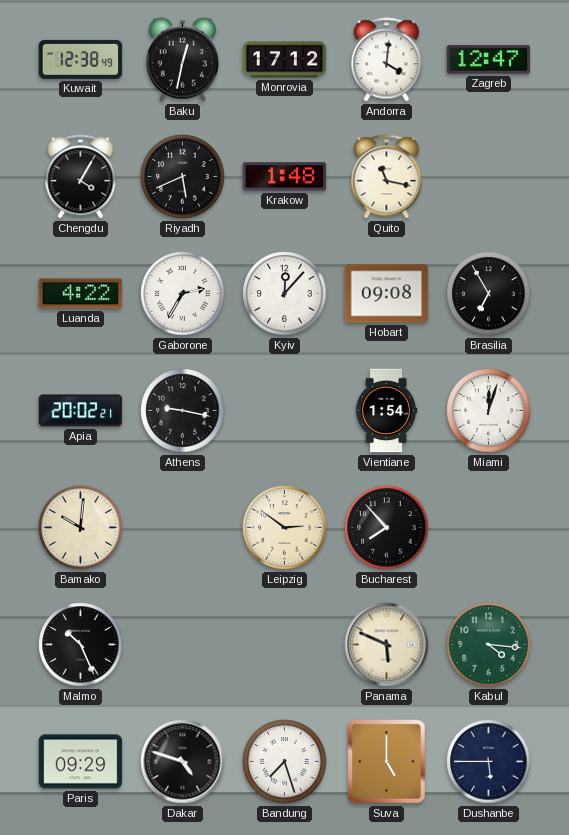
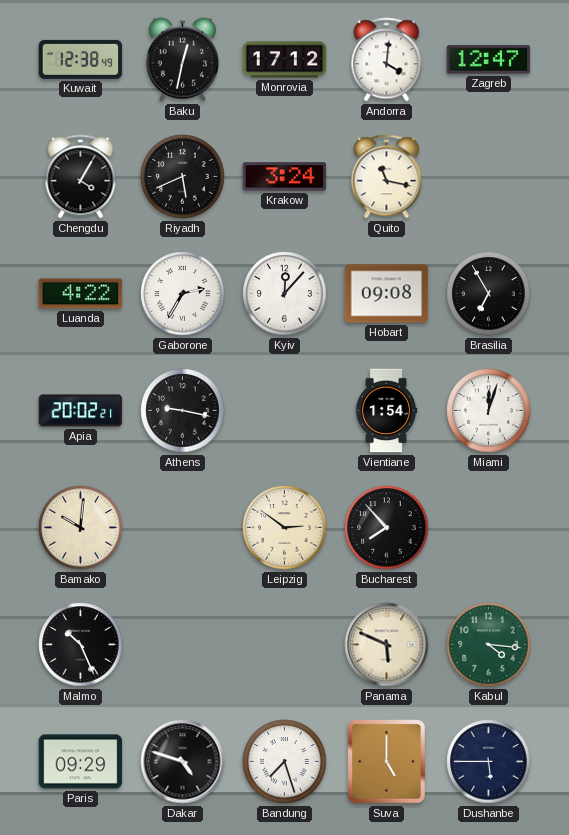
Krakow: 1:48 -> 3:24 (285, 177)
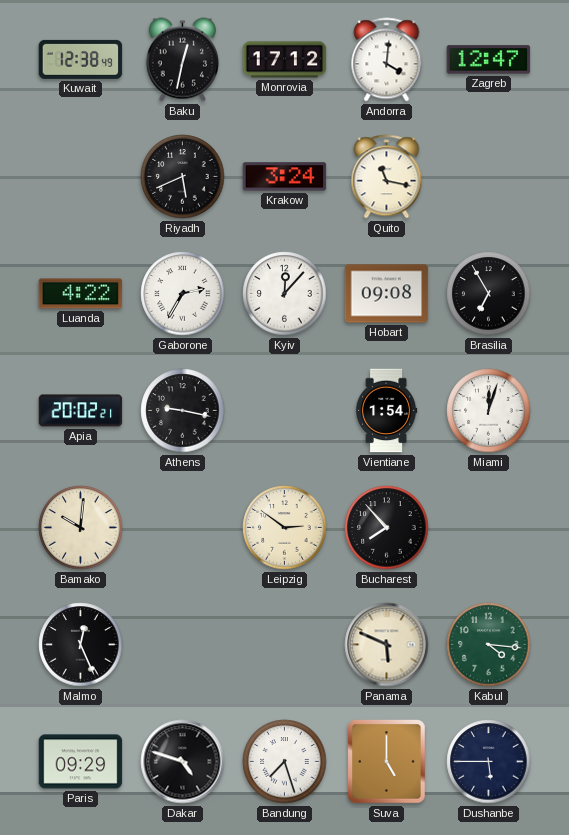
Chengdu: 4:05 -> none (81, 177)
Malmo: 10:26 -> 12:26 (81, 645)
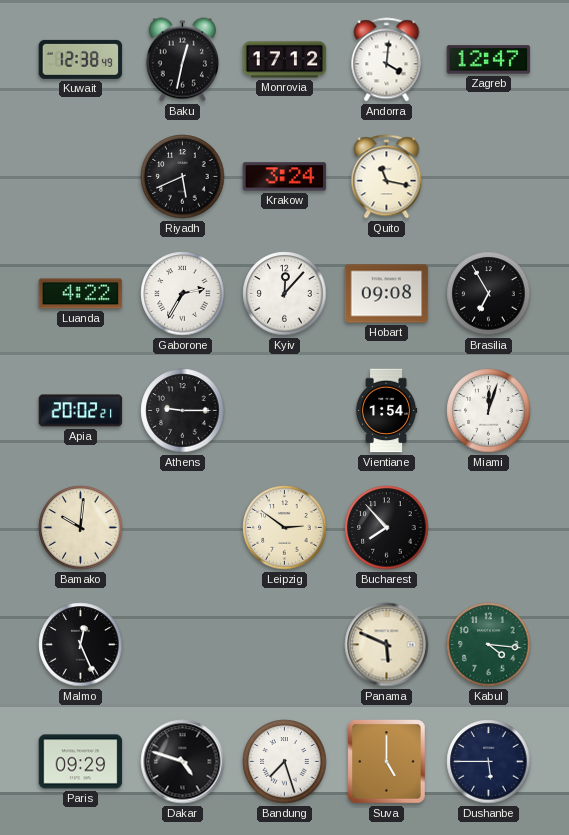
Athens: 9:17 -> 9:15 (183, 411)
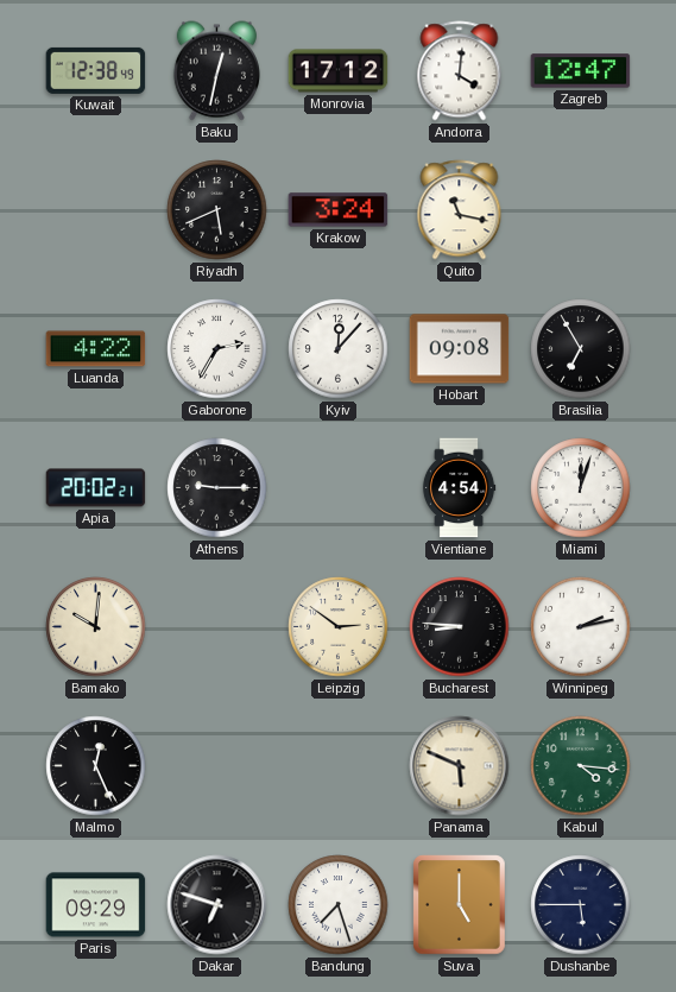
Vientiane: 1:54 -> 4:54 (459, 488)
Bucharest: 7:53 -> 8:46 (460, 627)
Winnipeg: none -> 2:13 (581, 627)
Dakar: 4:48 -> 6:48 (217, 905)
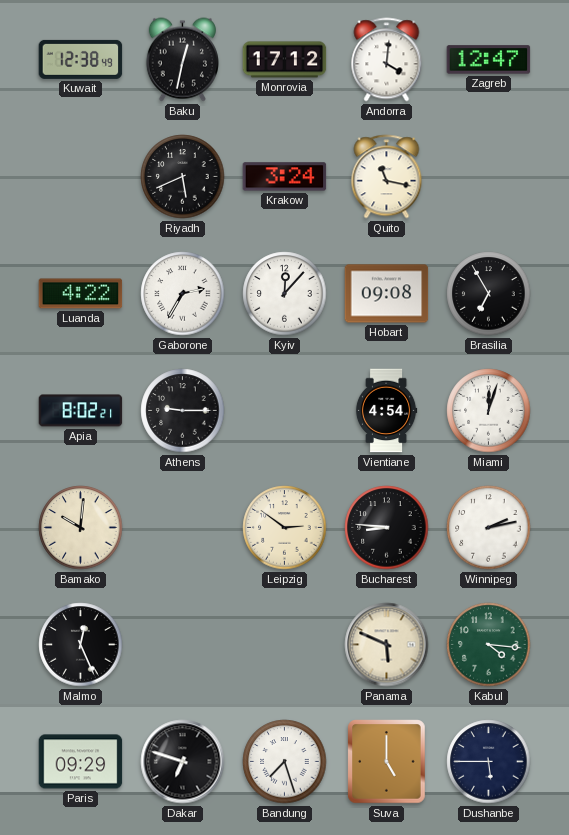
Apia: 20:02 -> 8:02 (81, 411)
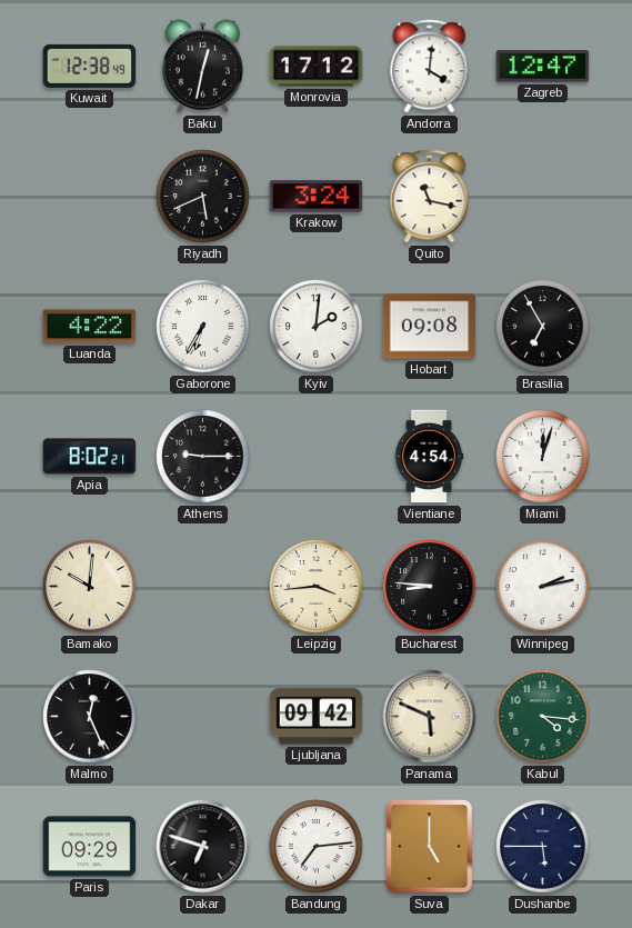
Gaborone: 2:35 -> 6:35 (203, 327)
Kyiv: 12:07 -> 2:01 (317, 327)
Leipzig: 2:51 -> 3:44 (317, 587)
Ljubljana: none -> 09:42 (317, 717)
Bandung: 7:27 -> 7:14 (317, 847)
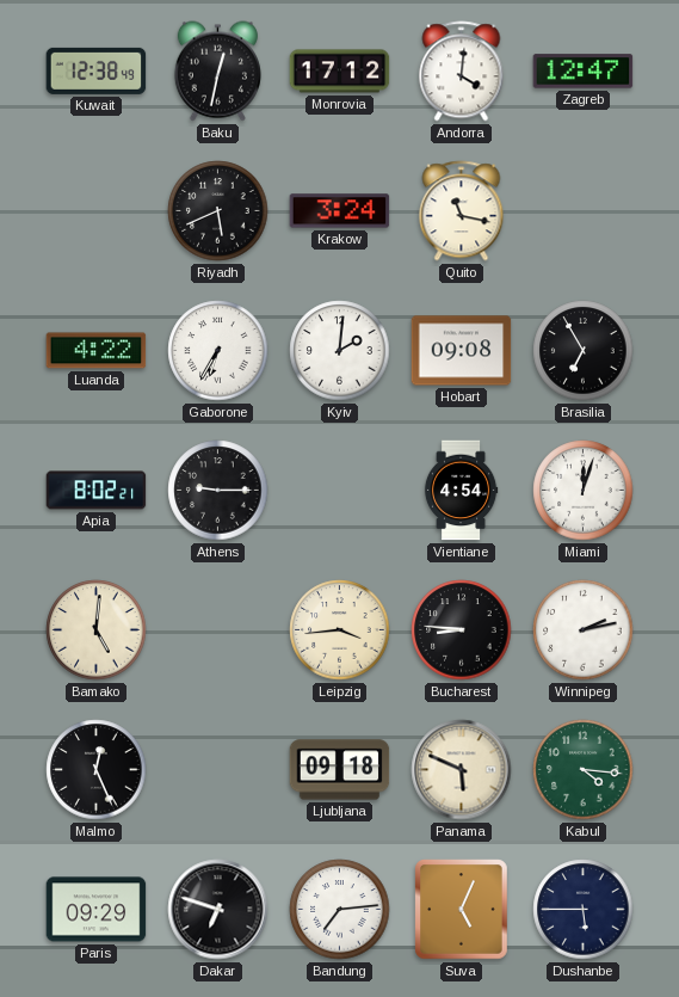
Bamako: 10:01 -> 5:01 (97, 630)
Ljubljana: 09:42 -> 09:18 (340, 770)
Suva: 5:00 -> 5:04 (462, 910)
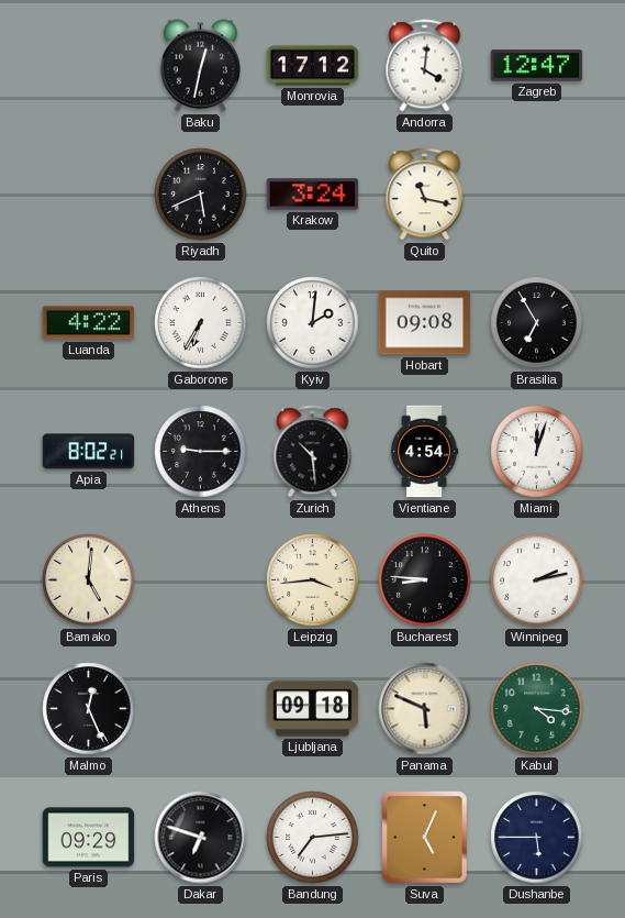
Kuwait: 12:38 -> none (97, 70)
Zurich: none -> 10:29 (313, 452)
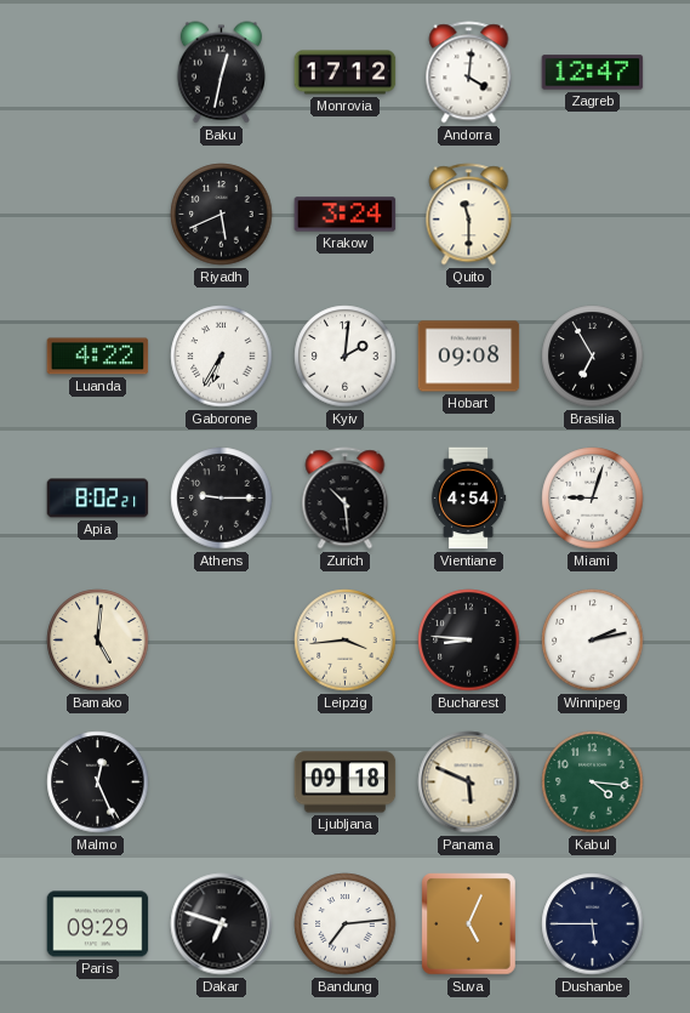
Quito: 11:17 -> 11:30 (469, 215)
Miami: 12:03 -> 9:03 (593, 499)
